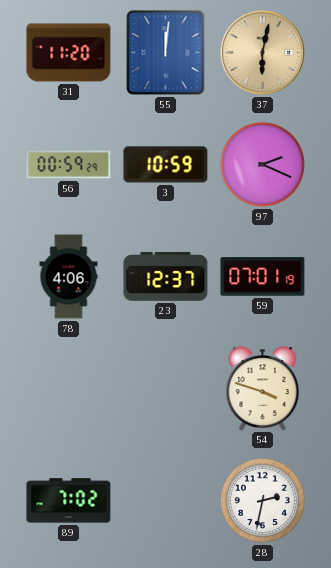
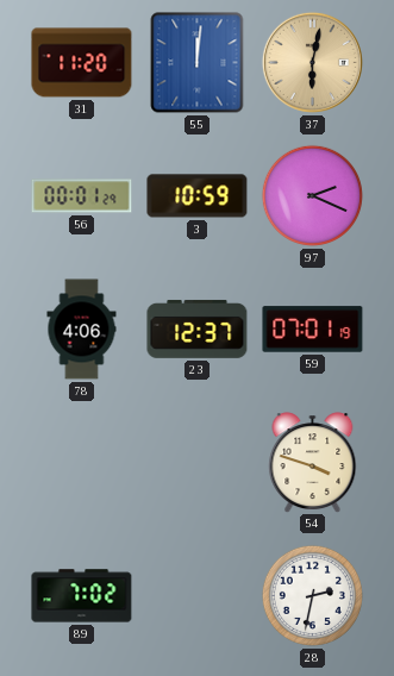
56: 00:59 -> 00:01 (82, 196)
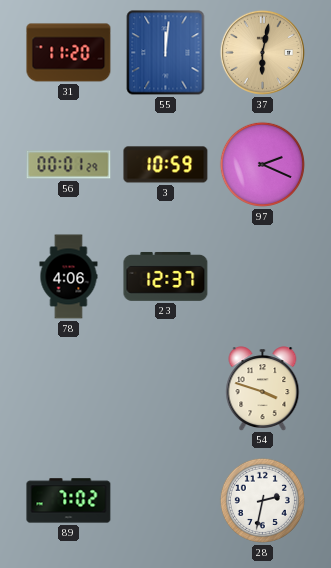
59: 07:01 -> none (313, 330)
